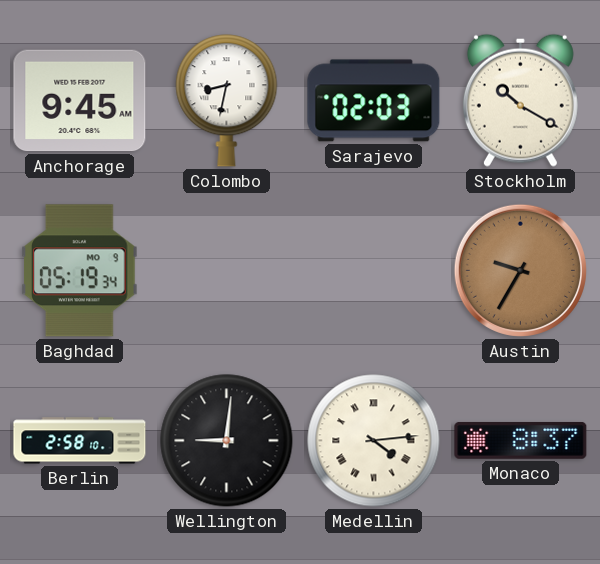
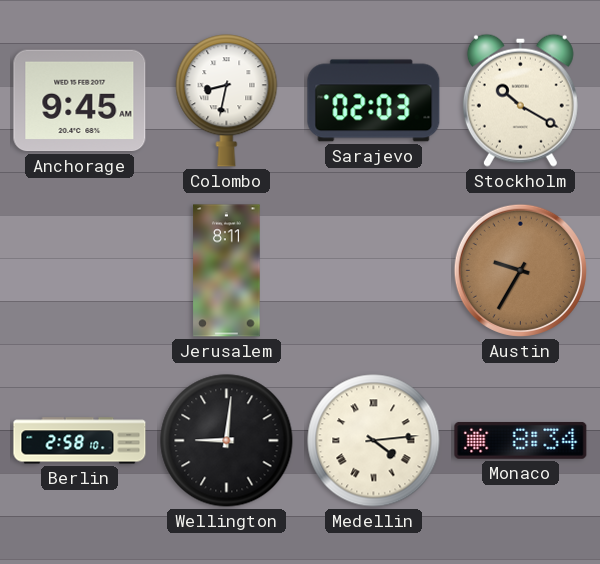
Baghdad: 05:19 -> none (80, 271)
Jerusalem: none -> 8:11 (227, 271)
Monaco: 8:37 -> 8:34 (521, 440)
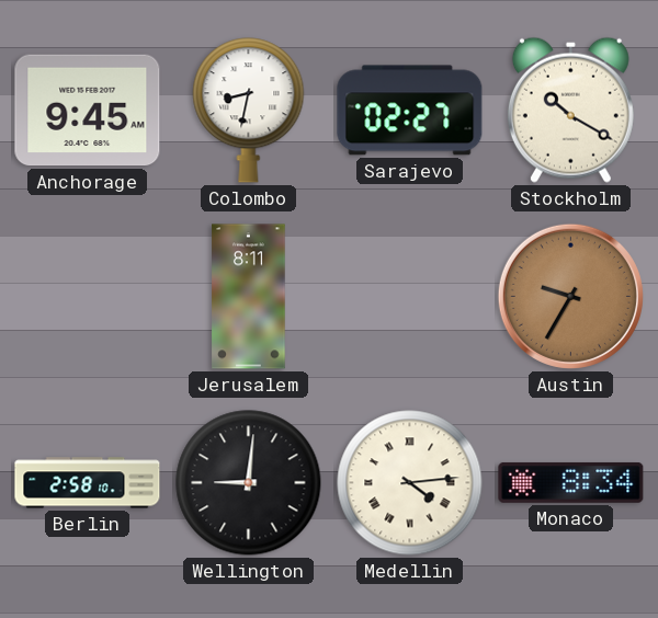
Sarajevo: 02:03 -> 02:27 (410, 111)
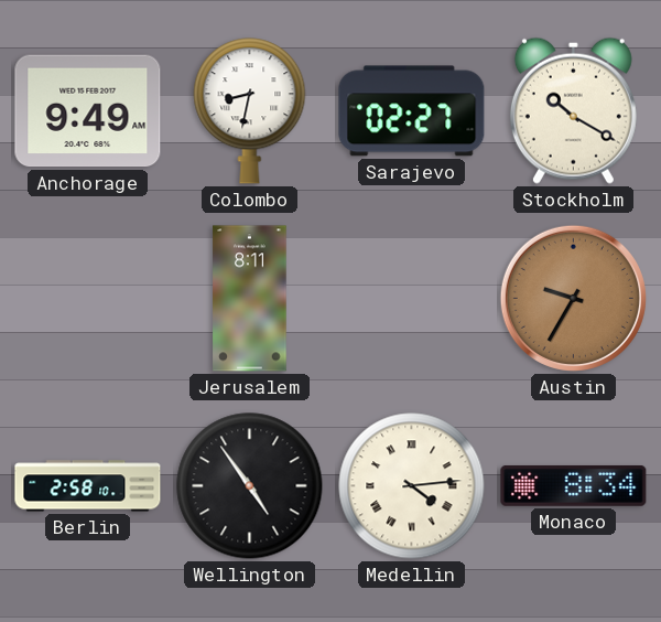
Anchorage: 9:45 -> 9:49 (88, 111)
Wellington: 9:01 -> 4:54 (250, 486)
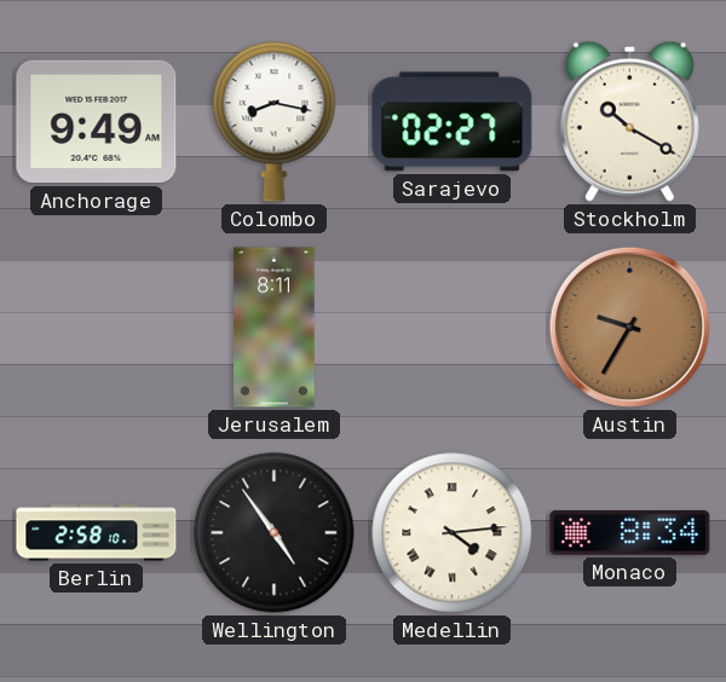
Colombo: 8:32 -> 8:17 (275, 122)
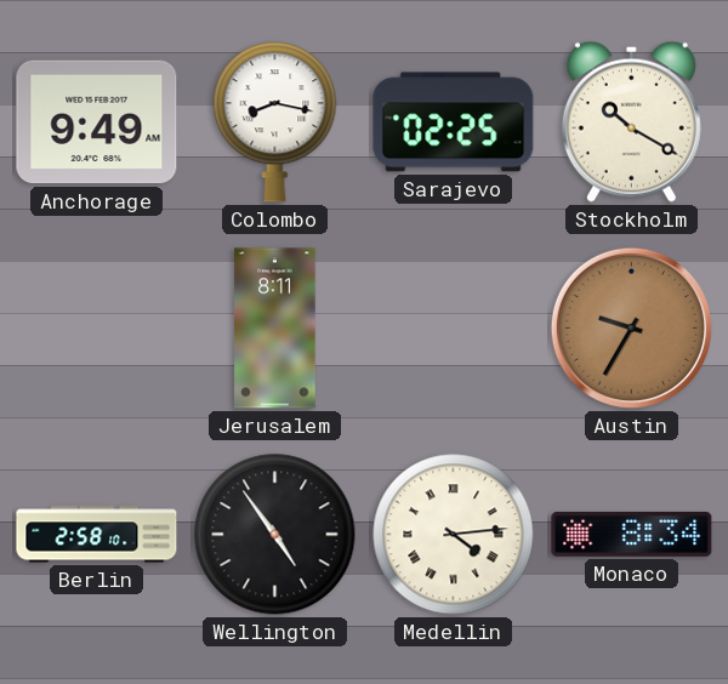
Sarajevo: 02:27 -> 02:25 (454, 122)
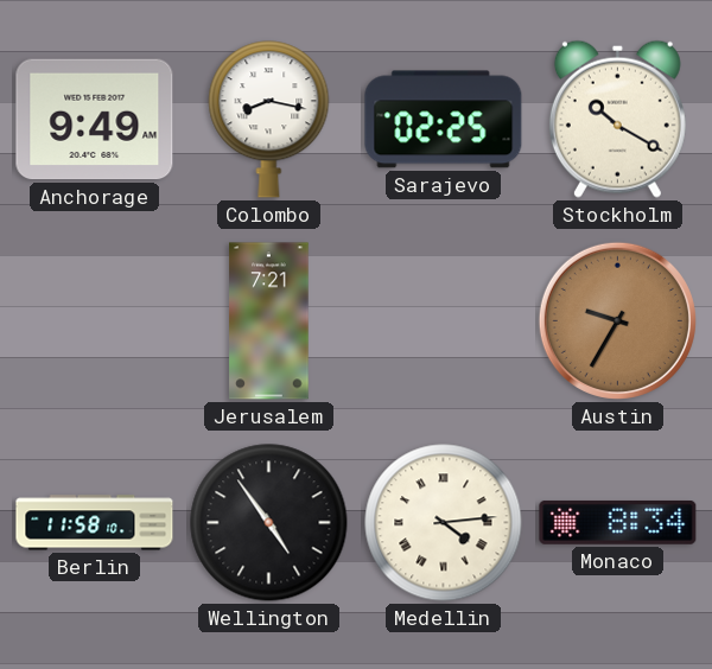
Jerusalem: 8:11 -> 7:21 (269, 321)
Berlin: 2:58 -> 11:58 (95, 523)
